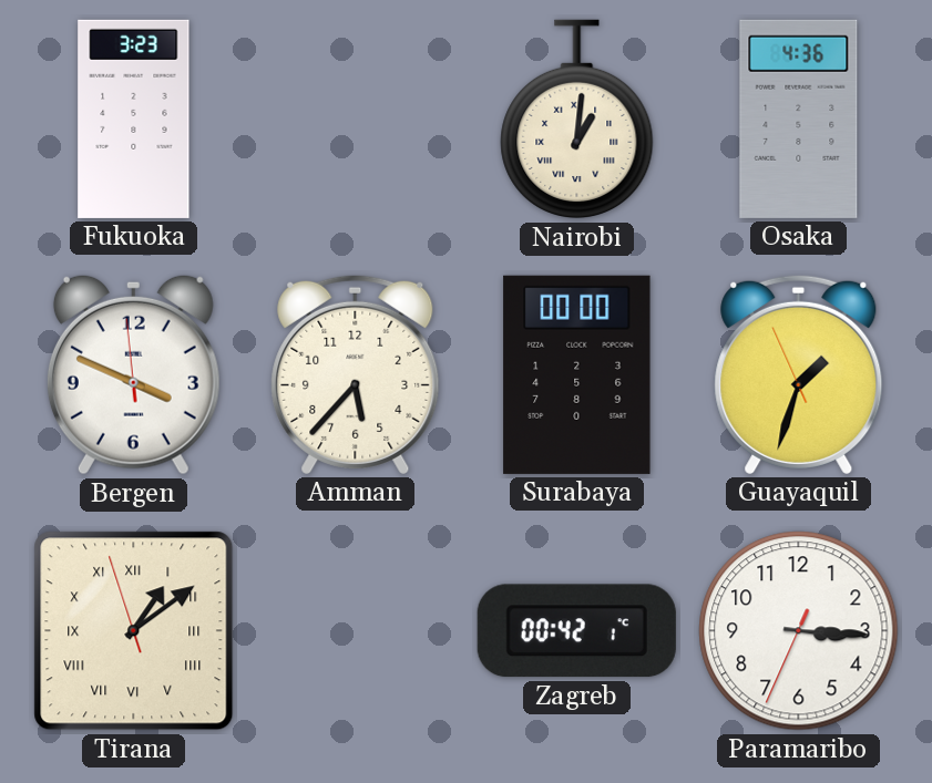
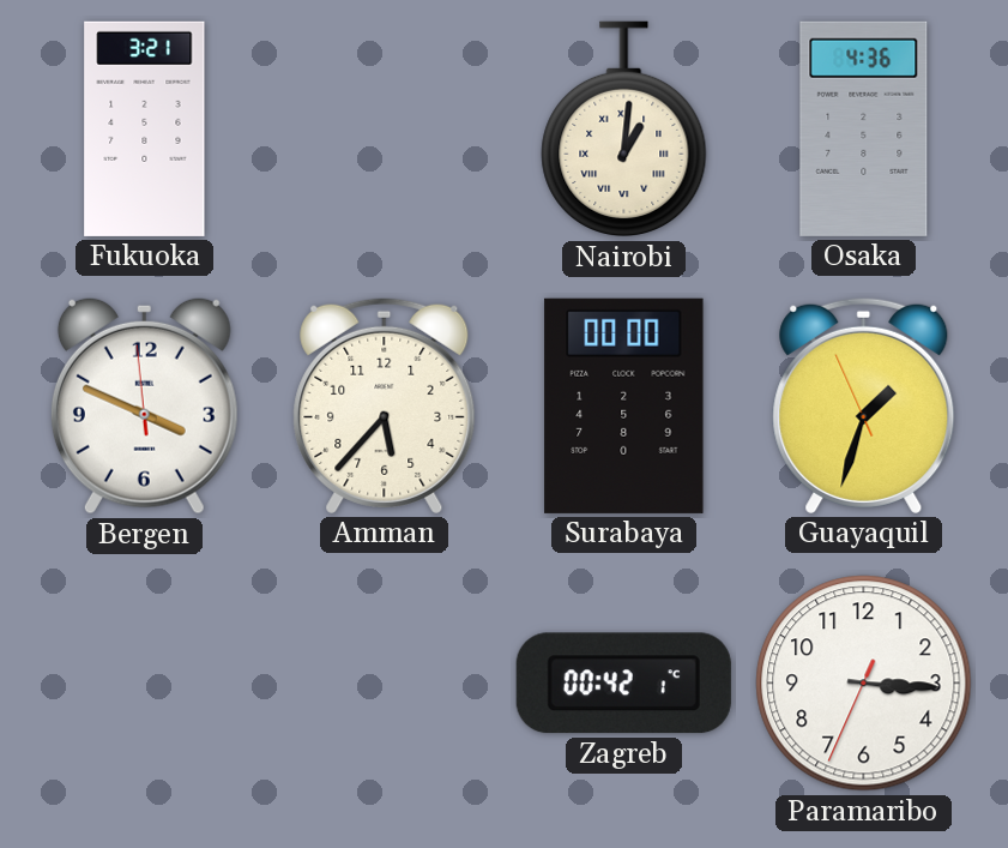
Fukuoka: 3:23 -> 3:21 (145, 128)
Tirana: 1:08 -> none (134, 631)
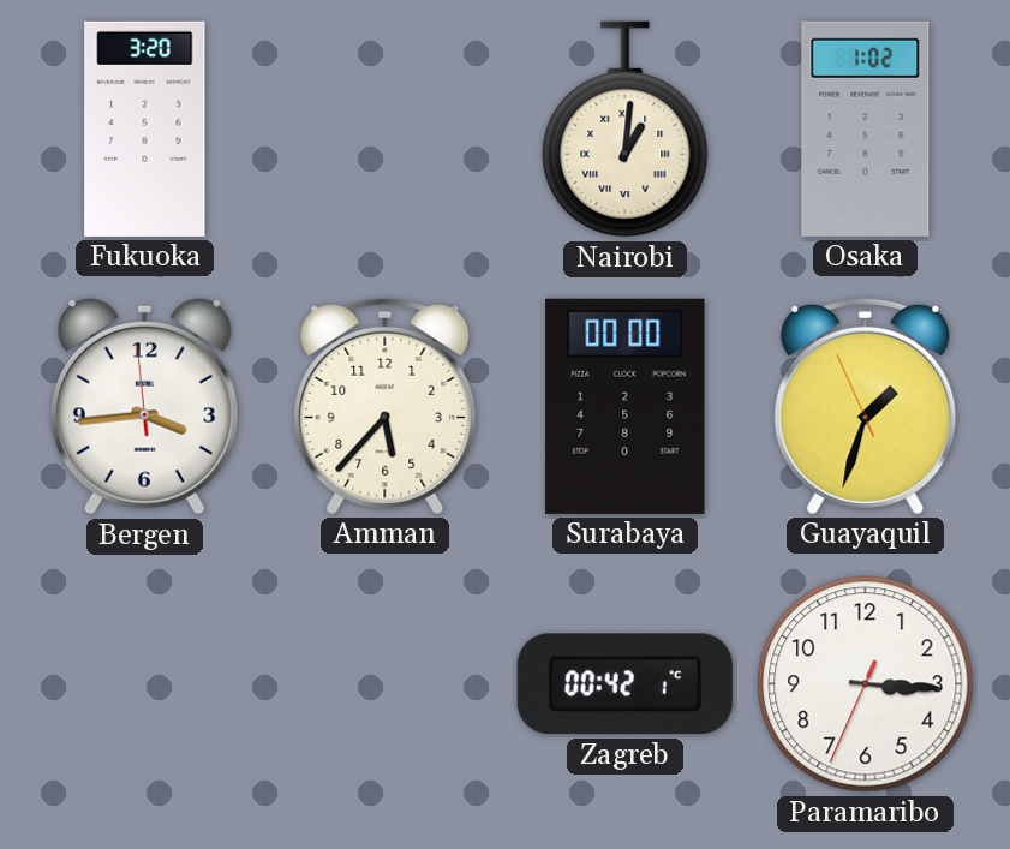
Fukuoka: 3:21 -> 3:20 (145, 128)
Osaka: 4:36 -> 1:02 (866, 128)
Bergen: 3:48 -> 3:43 (144, 406)
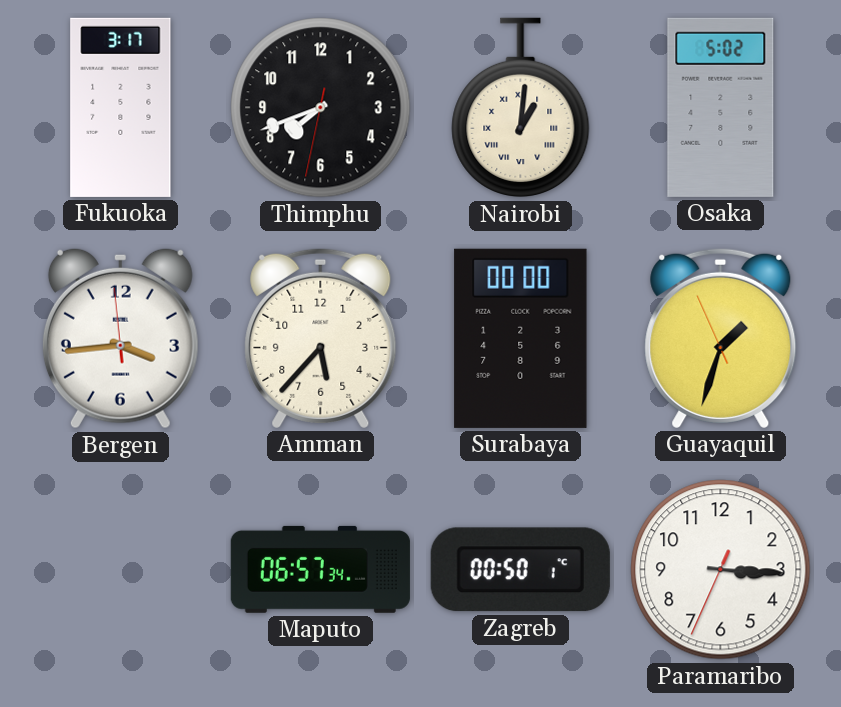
Fukuoka: 3:20 -> 3:17 (121, 107)
Thimphu: none -> 7:41 (321, 108)
Osaka: 1:02 -> 5:02 (721, 107)
Maputo: none -> 06:57 (320, 569)
Zagreb: 00:42 -> 00:50 (520, 570)
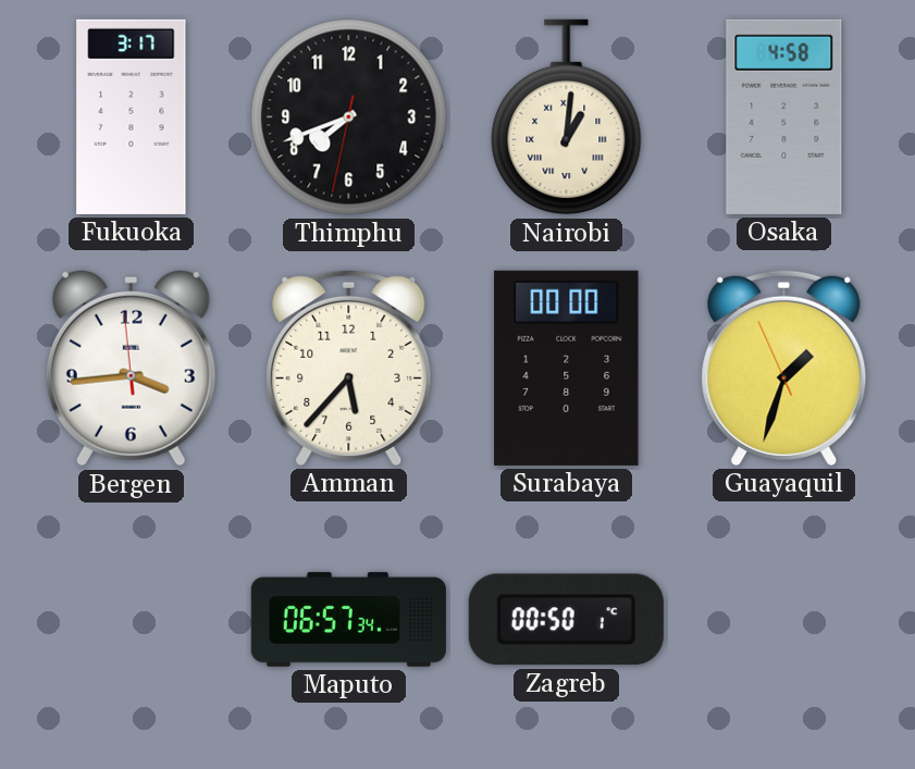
Osaka: 5:02 -> 4:58 (784, 116)
Paramaribo: 3:15 -> none (721, 570)
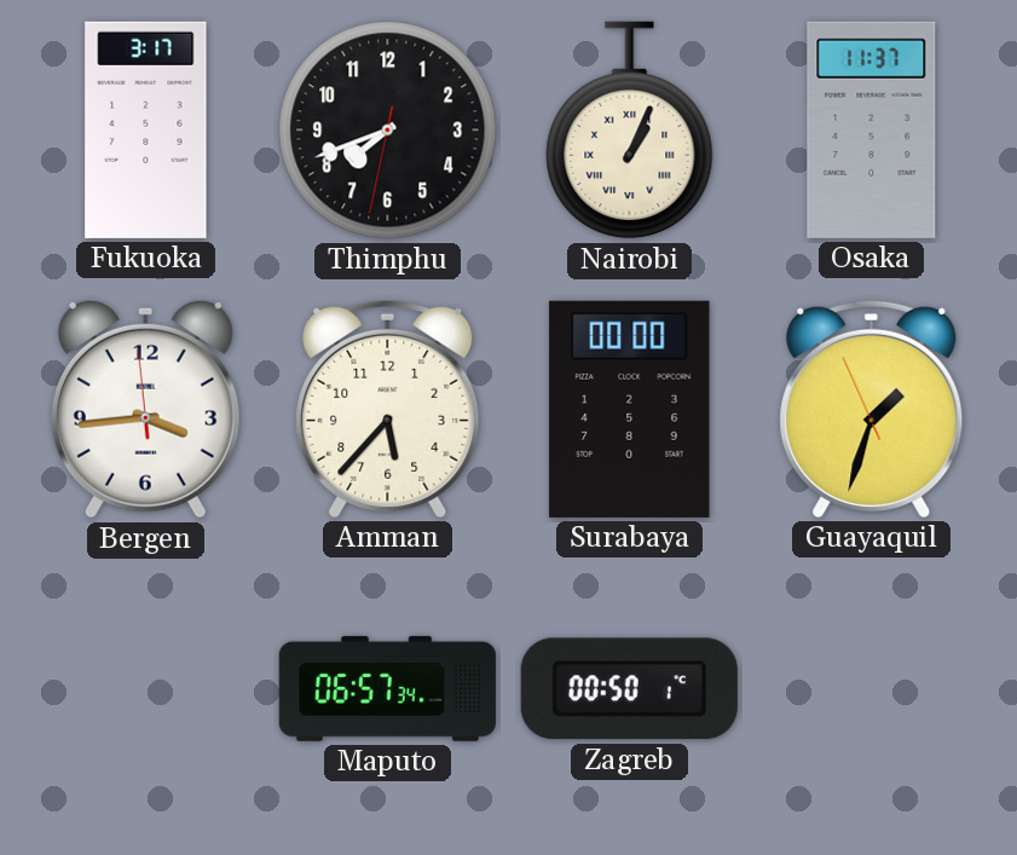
Nairobi: 1:01 -> 1:04 (630, 131)
Osaka: 4:58 -> 11:37 (872, 129)
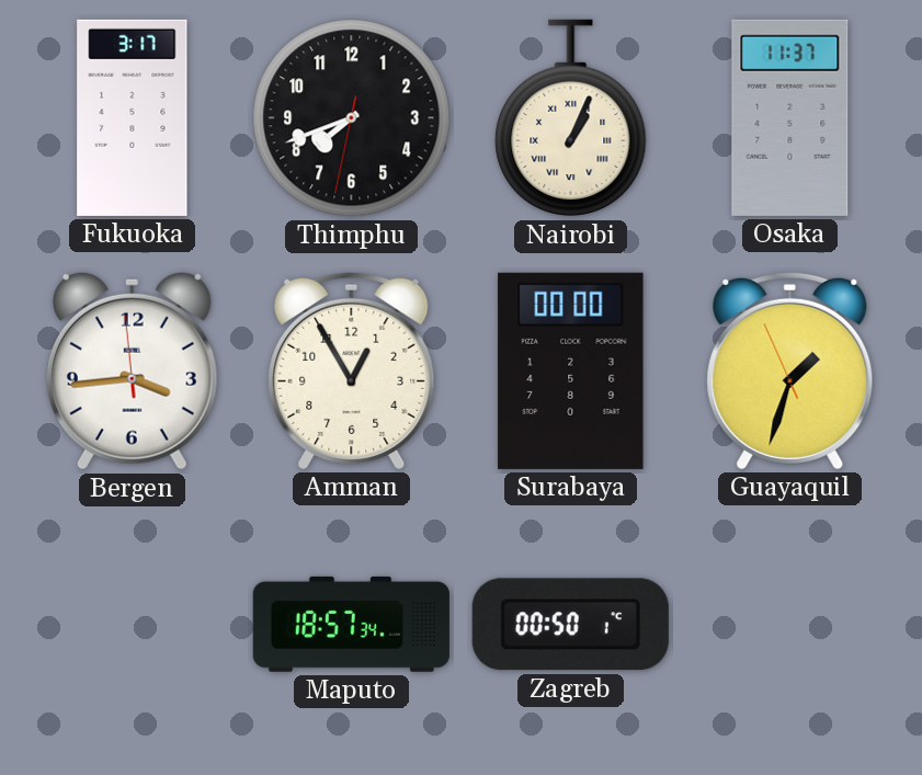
Amman: 5:37 -> 12:55 (352, 371)
Maputo: 06:57 -> 18:57 (351, 624)
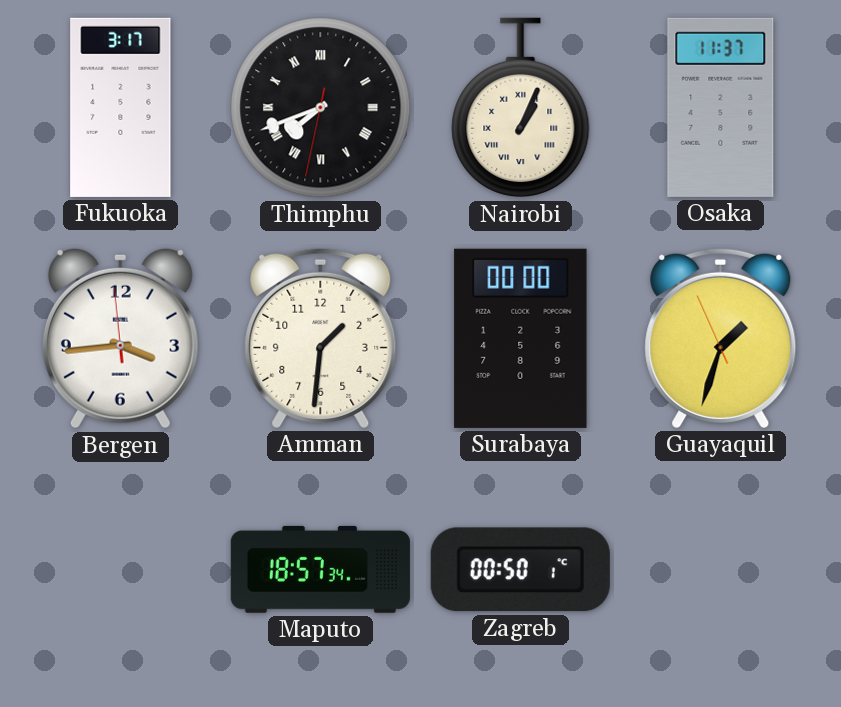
Thimphu numerals: Arabic -> Roman (321, 108)
Amman: 12:55 -> 1:31 (321, 338)
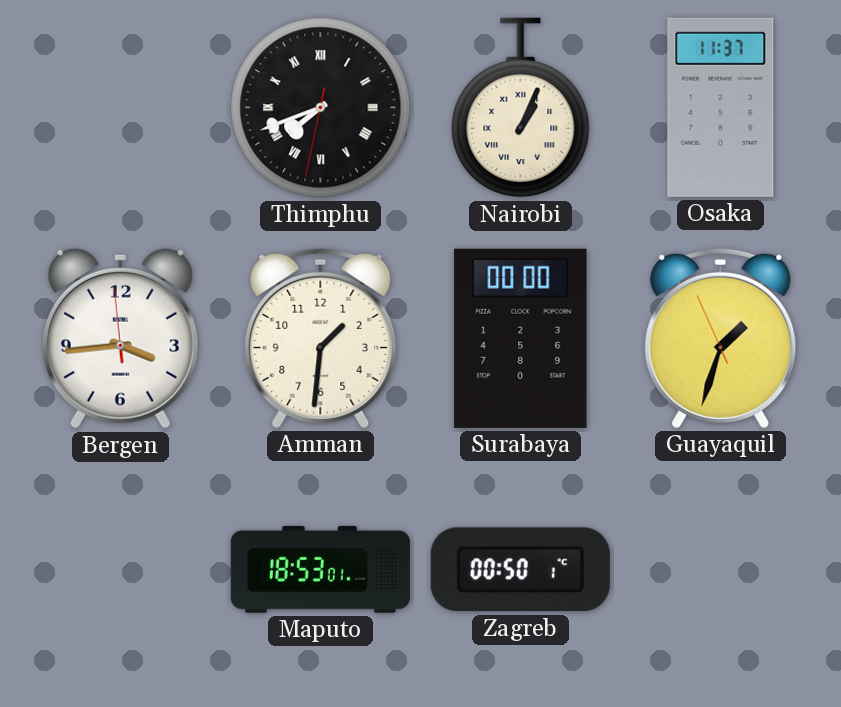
Fukuoka: 3:17 -> none (121, 107)
Maputo: 18:57 -> 18:53 (320, 569)
